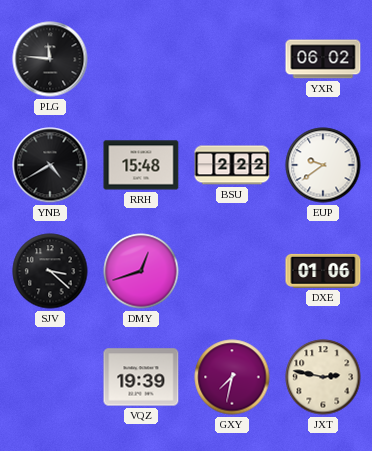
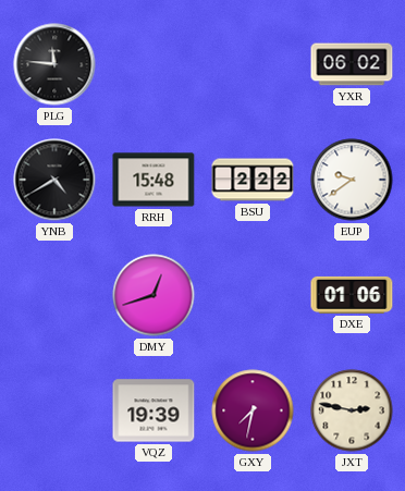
SJV: 3:22 -> none (50, 271)
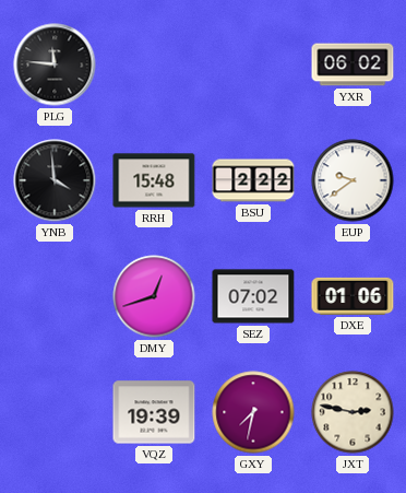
YNB: 4:40 -> 3:59 (55, 180)
SEZ: none -> 07:02 (253, 296)
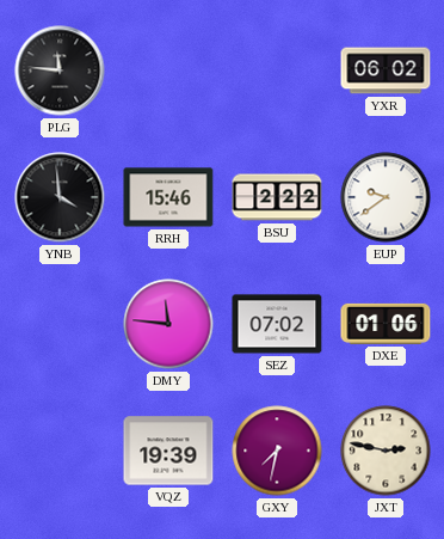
RRH: 15:48 -> 15:46 (168, 197)
DMY: 12:42 -> 11:46 (168, 324)
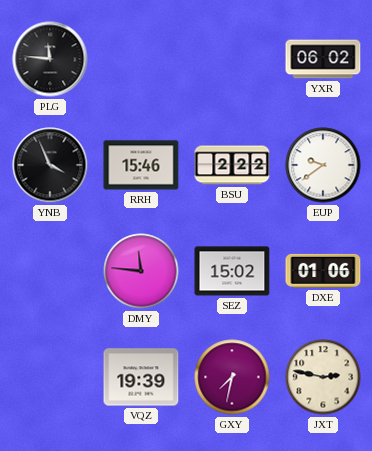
YNB: 3:59 -> 3:56 (50, 165)
SEZ: 07:02 -> 15:02 (232, 271)
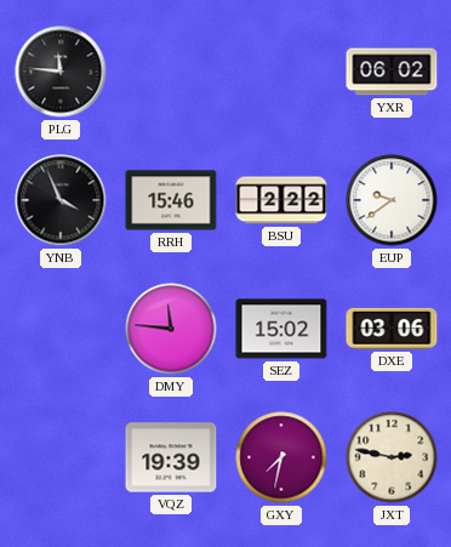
DXE: 01:06 -> 03:06 (392, 329)
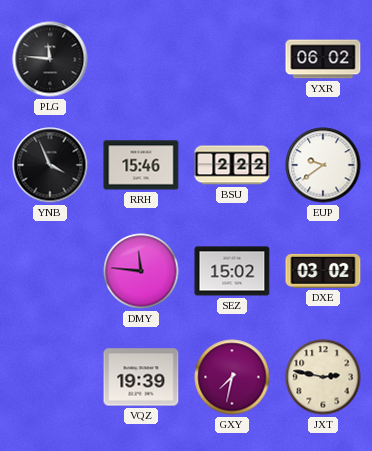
DXE: 03:06 -> 03:02 (323, 271)
